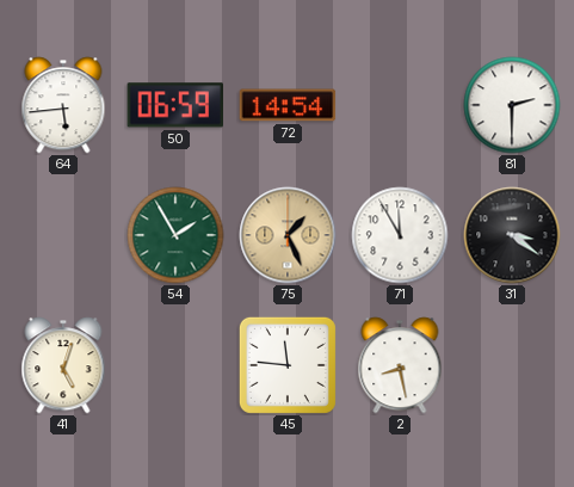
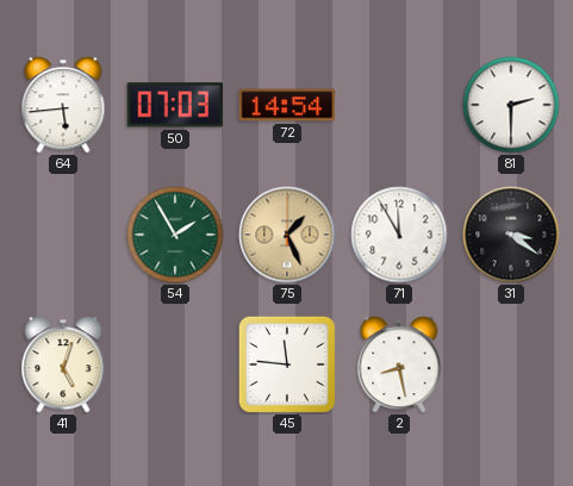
50: 06:59 -> 07:03 (174, 105)
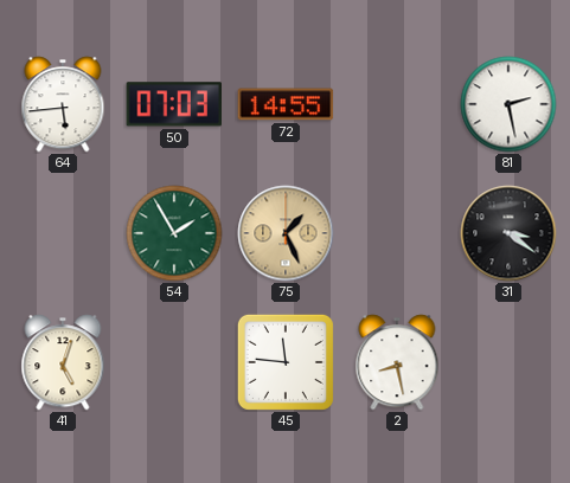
72: 14:54 -> 14:55 (286, 104)
81: 2:30 -> 2:28 (508, 104)
71: 11:55 -> none (399, 235)
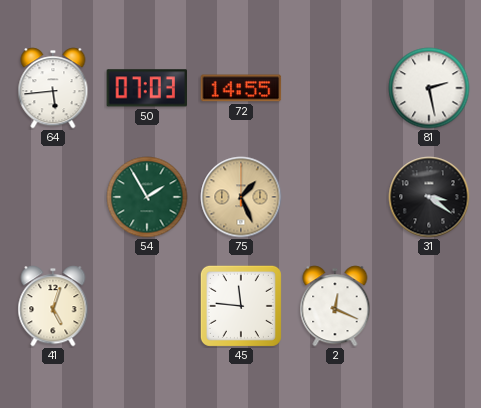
2: 8:28 -> 12:19 (335, 306)
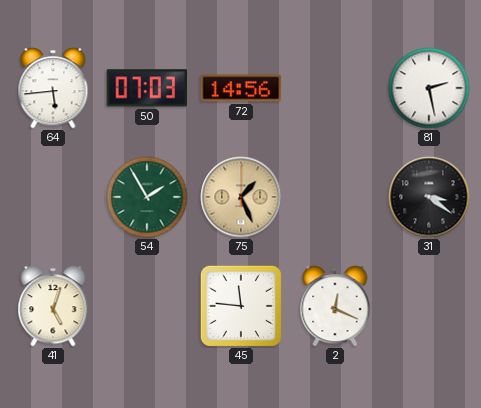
72: 14:55 -> 14:56 (241, 88)
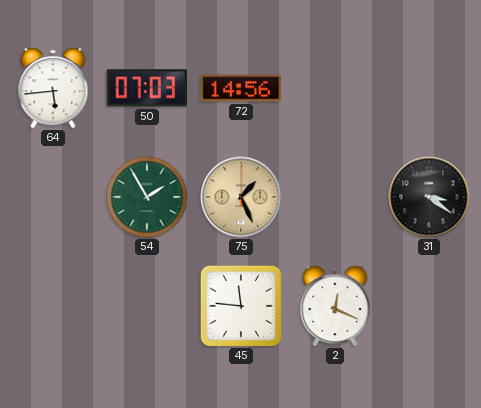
81: 2:28 -> none (429, 88)
41: 5:03 -> none (53, 306)
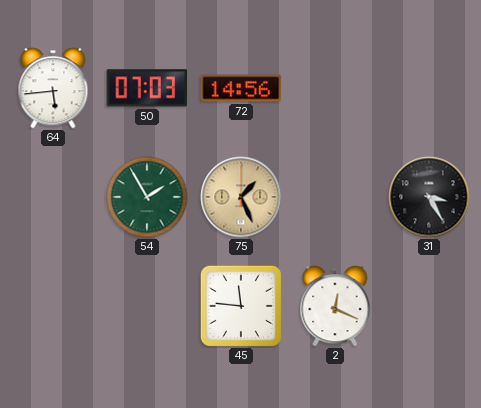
31: 3:21 -> 3:25 (429, 197)
